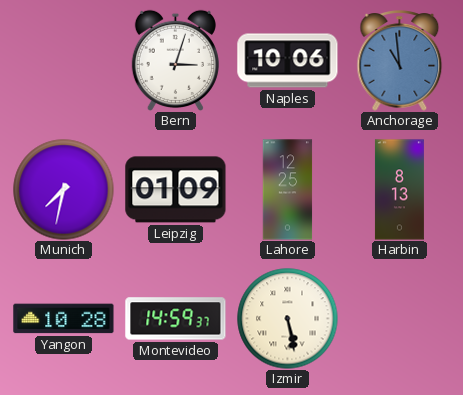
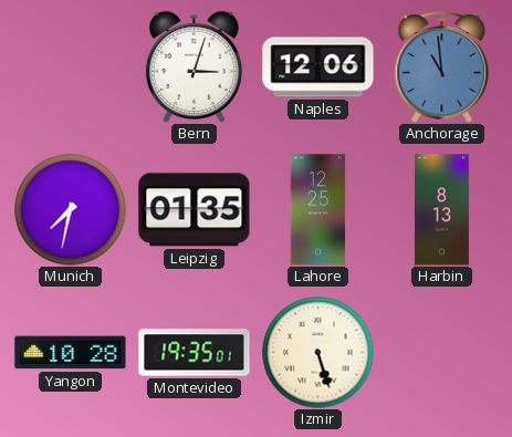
Naples: 10:06 -> 12:06 (318, 67)
Leipzig: 01:09 -> 01:35 (195, 210)
Montevideo: 14:59 -> 19:35 (195, 353)
Izmir: 5:28 -> 5:27 (318, 353)
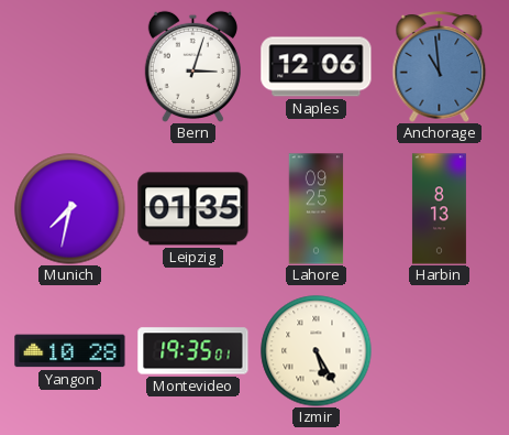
Lahore: 12:25 -> 09:25 (317, 209)
Izmir: 5:27 -> 5:25 (317, 351)
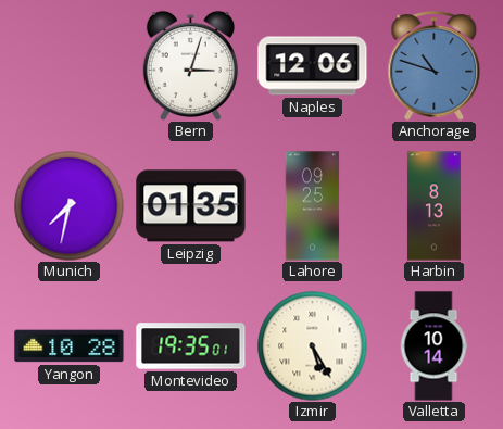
Anchorage: 10:59 -> 10:48 (435, 66)
Valletta: none -> 10:14 (433, 346)
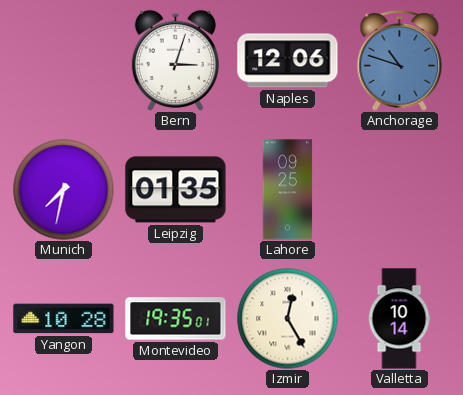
Harbin: 8:13 -> none (433, 206)
Izmir: 5:25 -> 12:25 (288, 319)
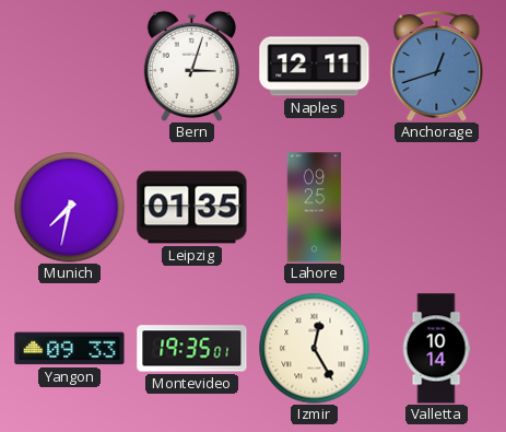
Naples: 12:06 -> 12:11 (315, 67)
Anchorage: 10:48 -> 12:42 (437, 67)
Yangon: 10:28 -> 09:33 (70, 349)
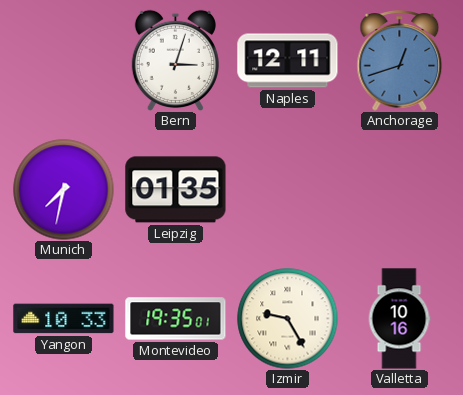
Lahore: 09:25 -> none (315, 208)
Yangon: 09:33 -> 10:33 (64, 319)
Izmir: 12:25 -> 9:25 (288, 319)
Valletta: 10:14 -> 10:16 (399, 319)
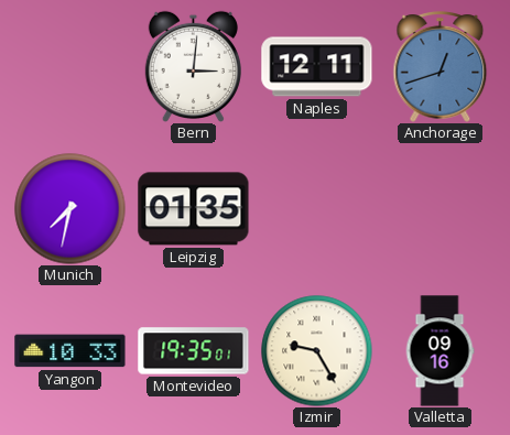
Bern: 3:03 -> 3:01 (193, 66)
Valletta: 10:16 -> 09:16 (440, 351)
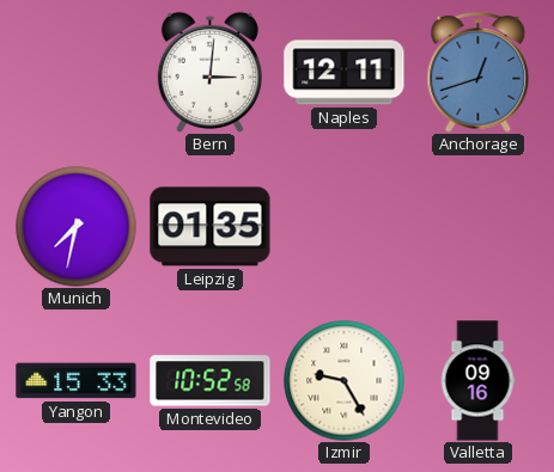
Yangon: 10:33 -> 15:33 (77, 381)
Montevideo: 19:35 -> 10:52 (211, 381)
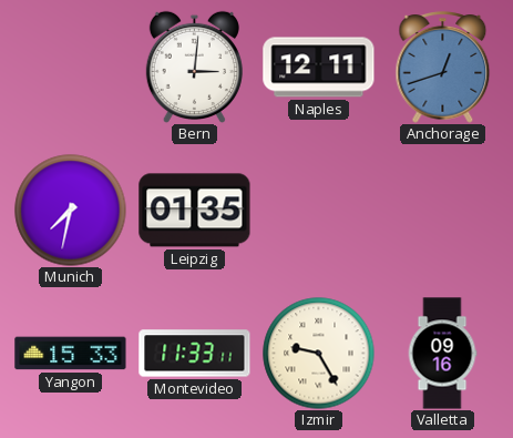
Montevideo: 10:52 -> 11:33 (195, 354)
